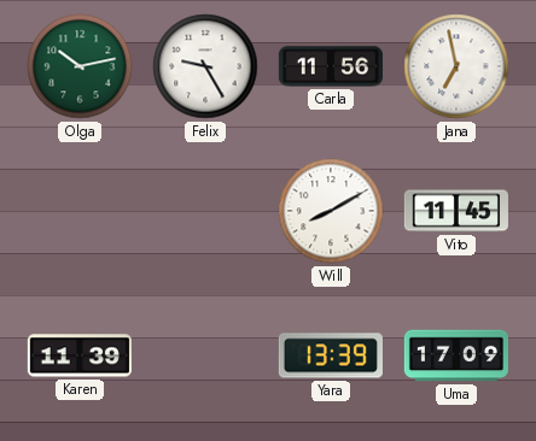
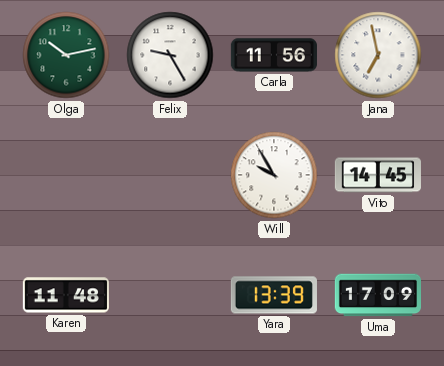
Will: 8:10 -> 9:55 (274, 175)
Vito: 11:45 -> 14:45 (378, 175)
Karen: 11:39 -> 11:48 (66, 295)
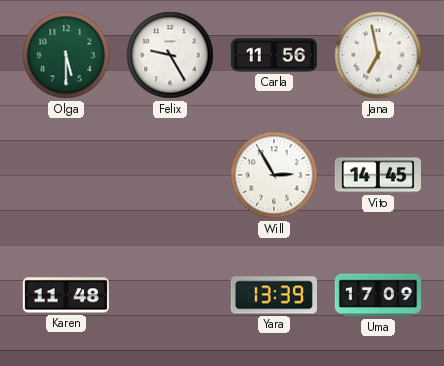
Olga: 10:13 -> 5:30 (66, 55)
Will: 9:55 -> 2:55 (274, 175)
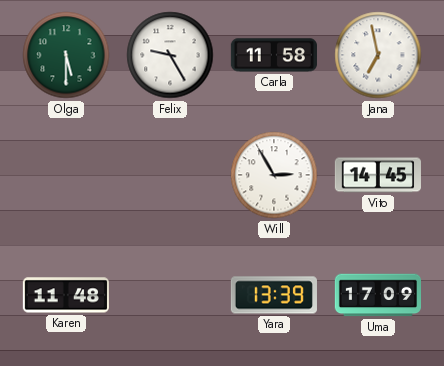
Carla: 11:56 -> 11:58 (274, 55)
